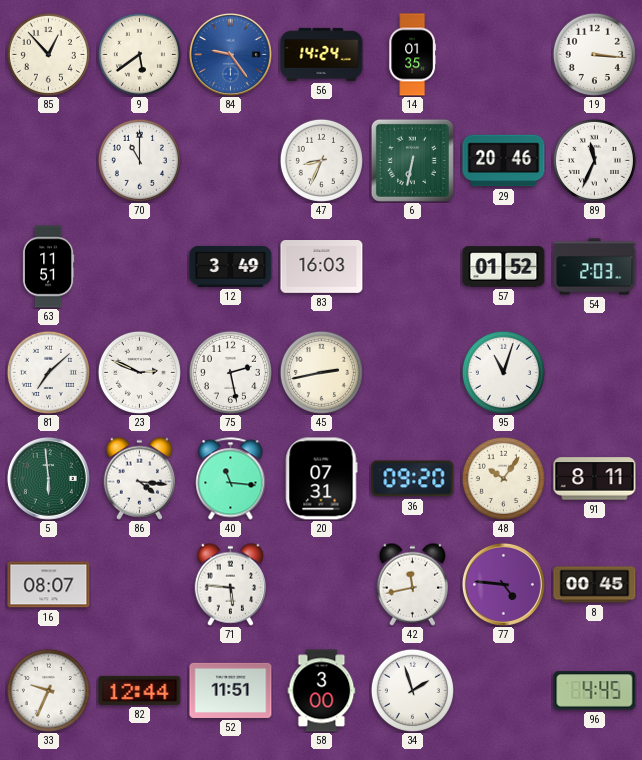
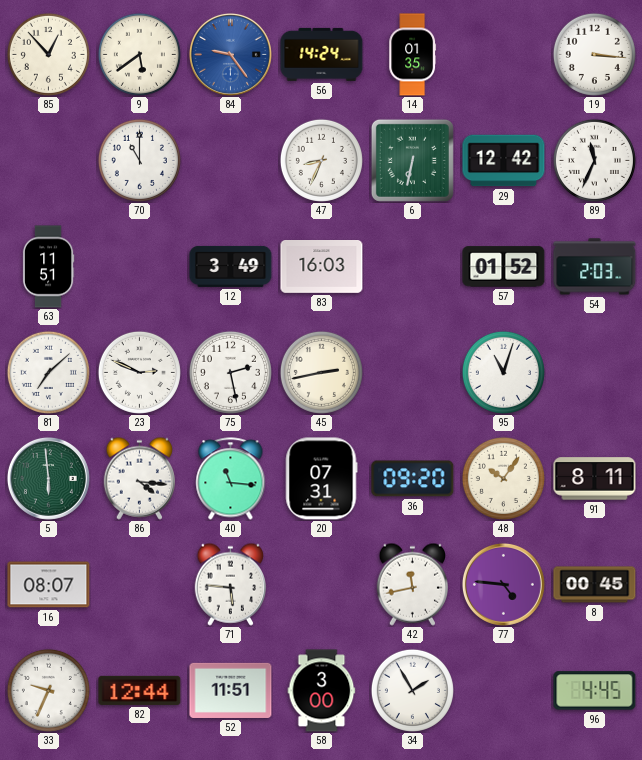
29: 20:46 -> 12:42 (504, 161)
34: 1:57 -> 1:55 (412, 690)
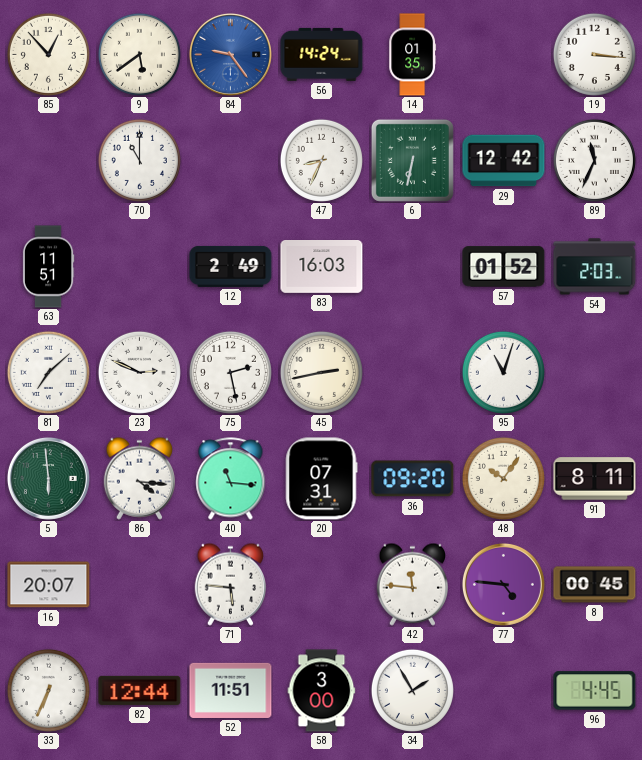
12: 3:49 -> 2:49 (231, 266)
16: 08:07 -> 20:07 (49, 585)
42: 11:43 -> 11:46 (412, 584)
33: 9:34 -> 6:34 (48, 690)
